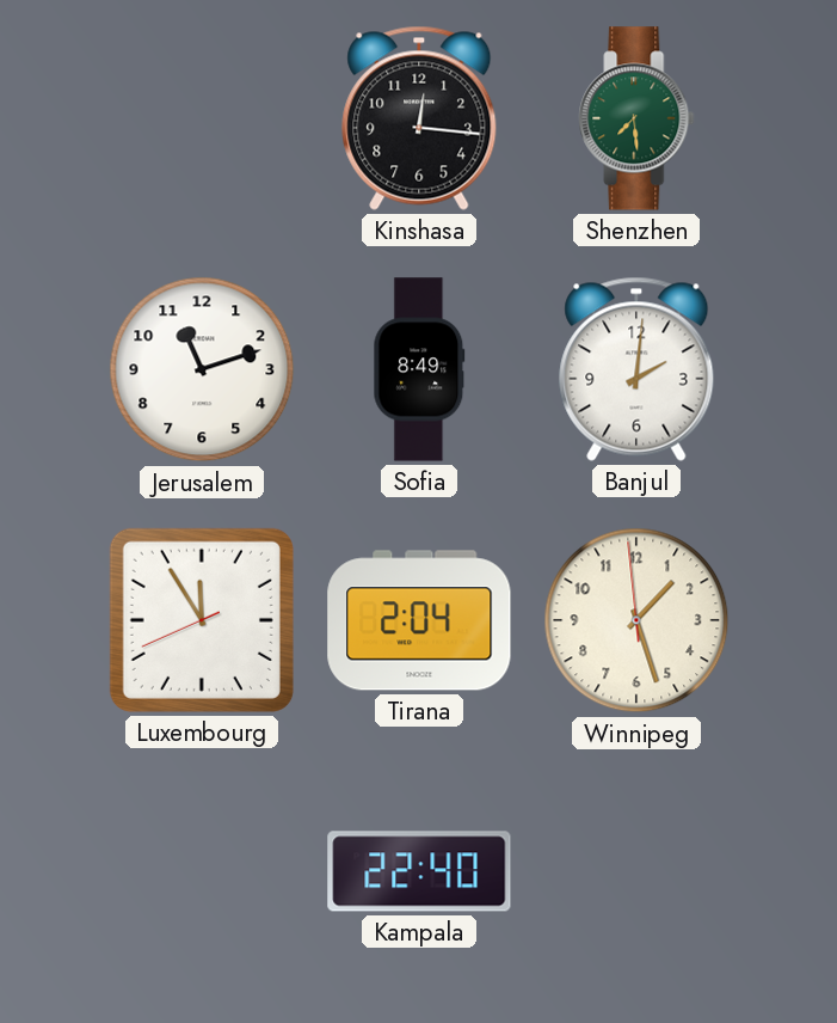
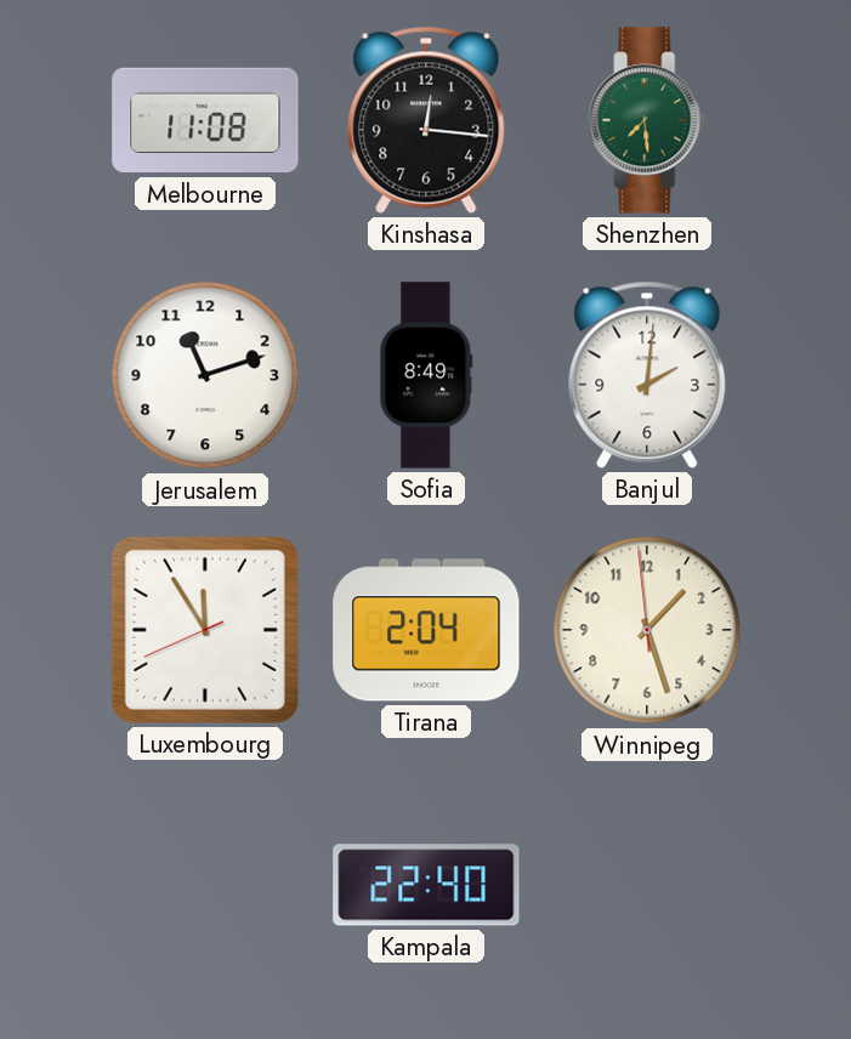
Melbourne: none -> 11:08 (205, 120)
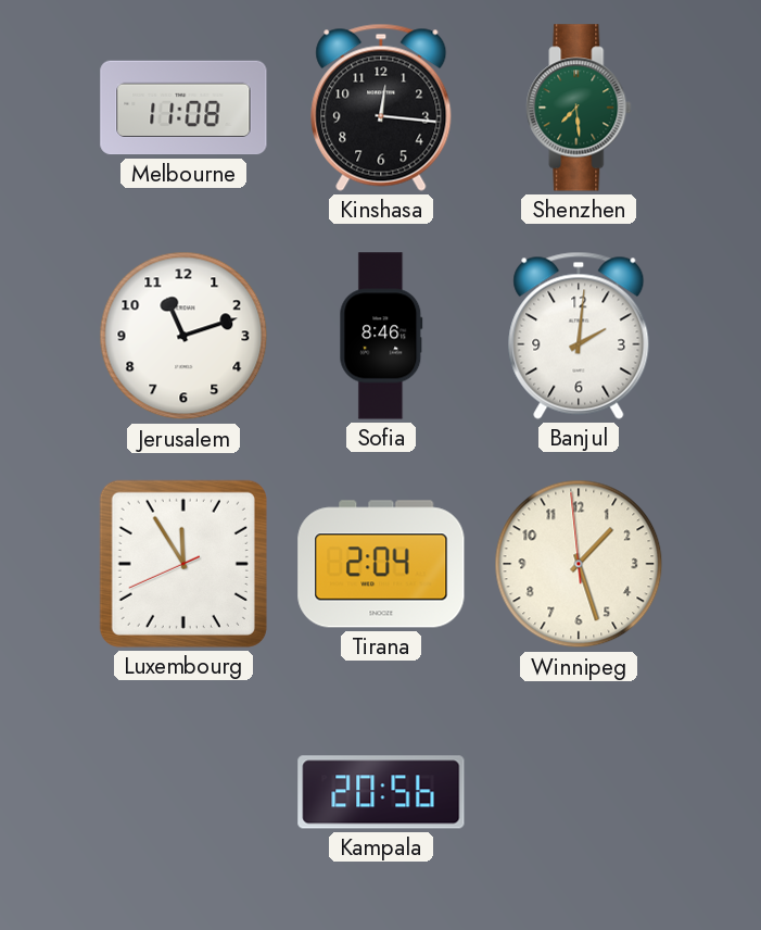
Sofia: 8:49 -> 8:46 (381, 336)
Kampala: 22:40 -> 20:56 (381, 792)
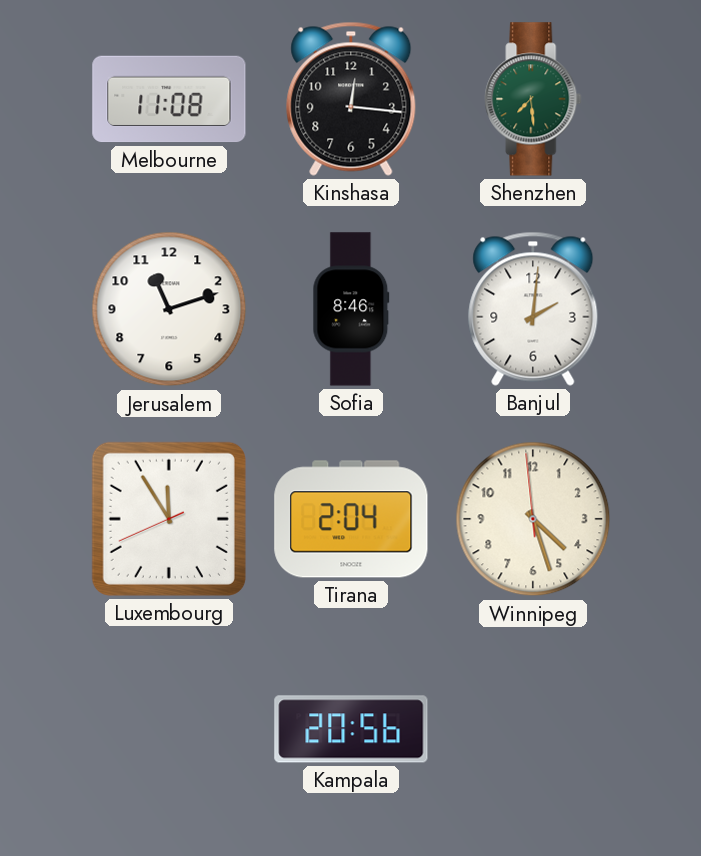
Winnipeg: 1:26 -> 4:26 (533, 519)
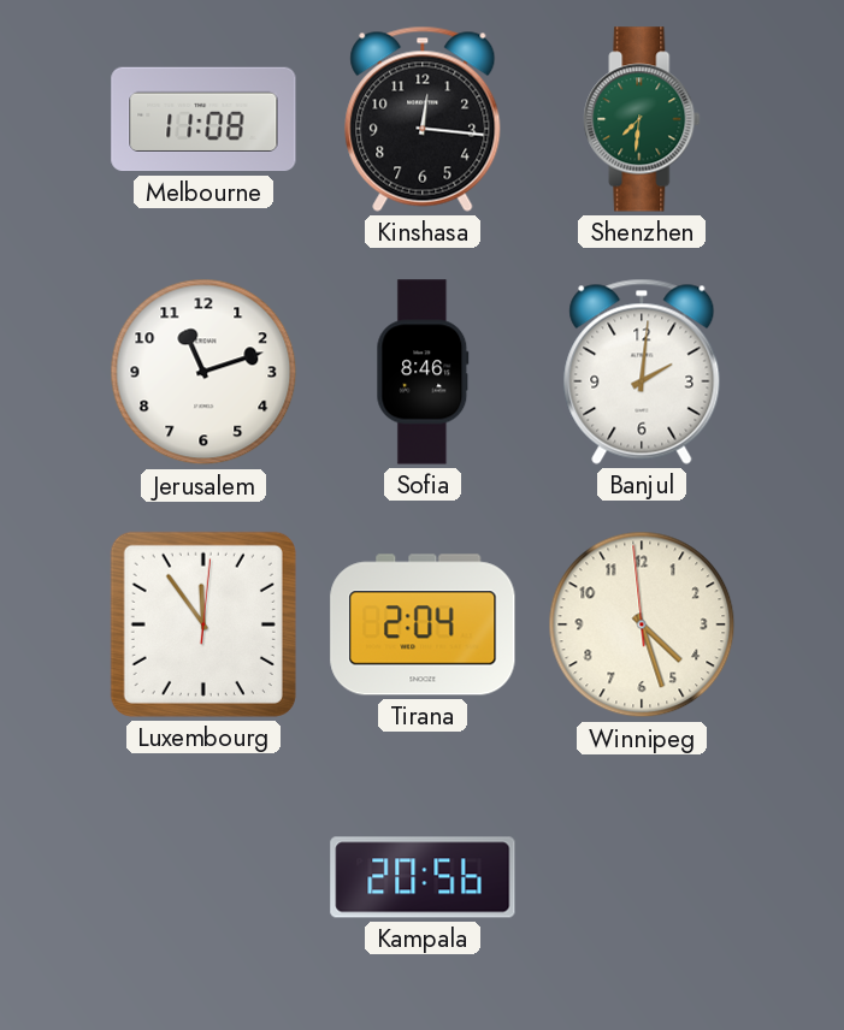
Shenzhen: 7:29 -> 7:31 (642, 119)
Luxembourg: 11:54:41 -> 11:54:01 (203, 624)
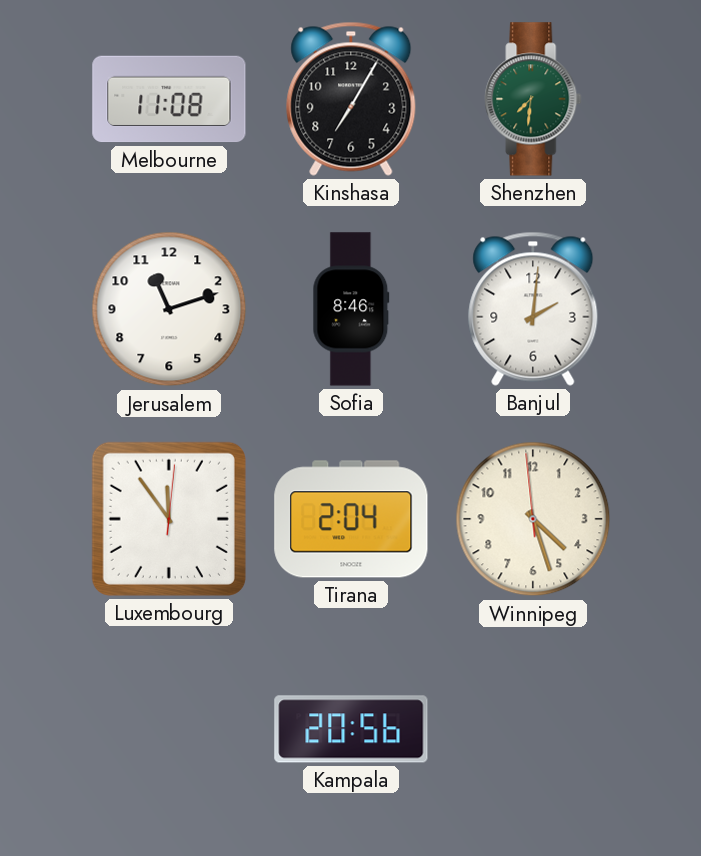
Kinshasa: 12:16 -> 7:05 (351, 99)
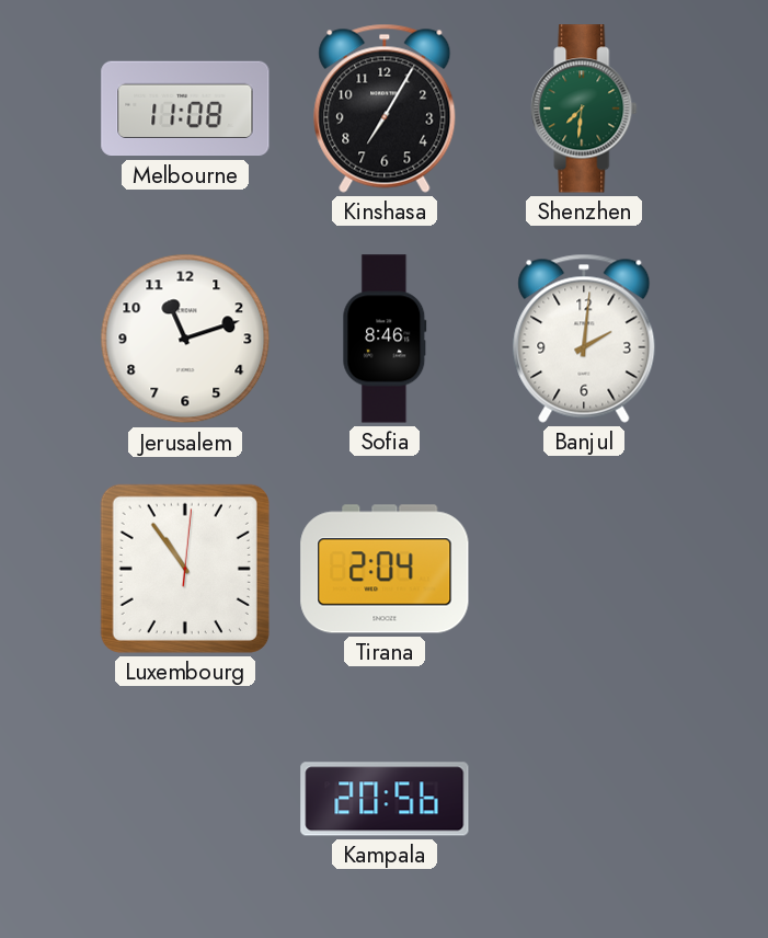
Luxembourg: 11:54 -> 10:54 (185, 569)
Winnipeg: 4:26 -> none (533, 519)
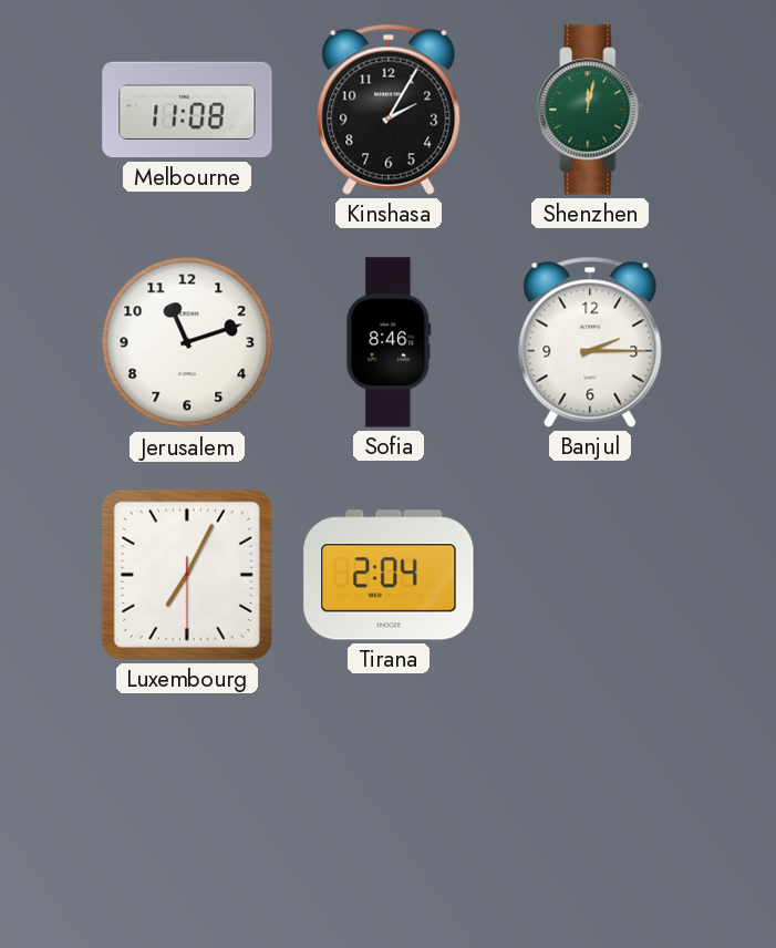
Kinshasa: 7:05 -> 2:05 (389, 110)
Shenzhen: 7:31 -> 12:02 (590, 110)
Banjul: 2:01 -> 2:15 (590, 342)
Luxembourg: 10:54 -> 7:04 (187, 575)
Kampala: 20:56 -> none (385, 799)
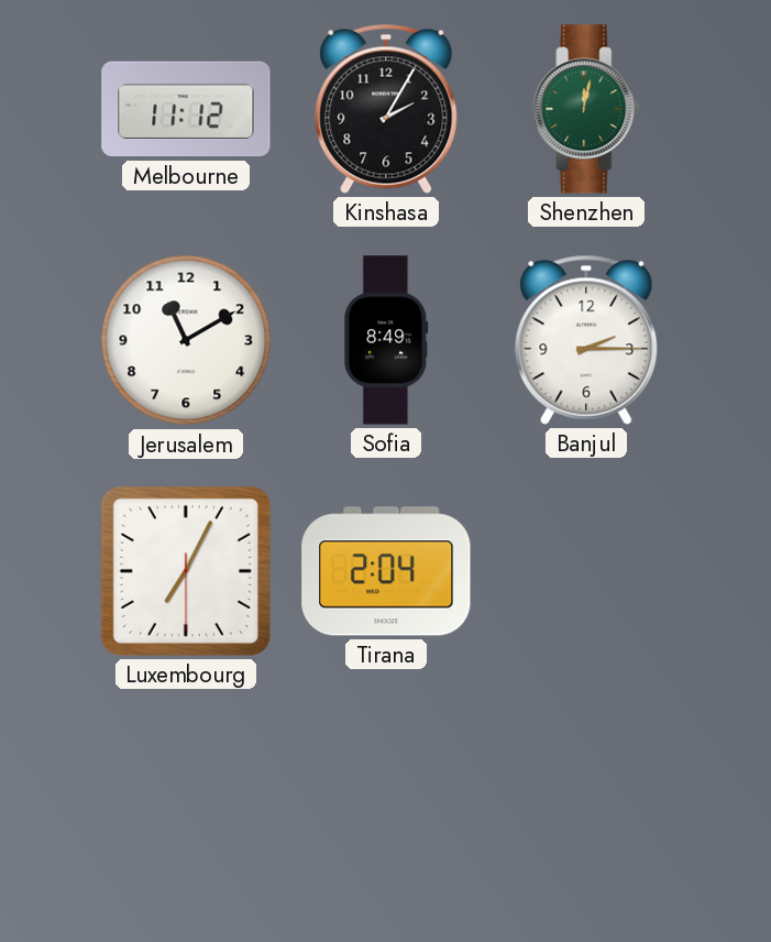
Melbourne: 11:08 -> 11:12 (186, 109)
Jerusalem: 11:12 -> 11:10 (186, 340)
Sofia: 8:46 -> 8:49 (386, 340)
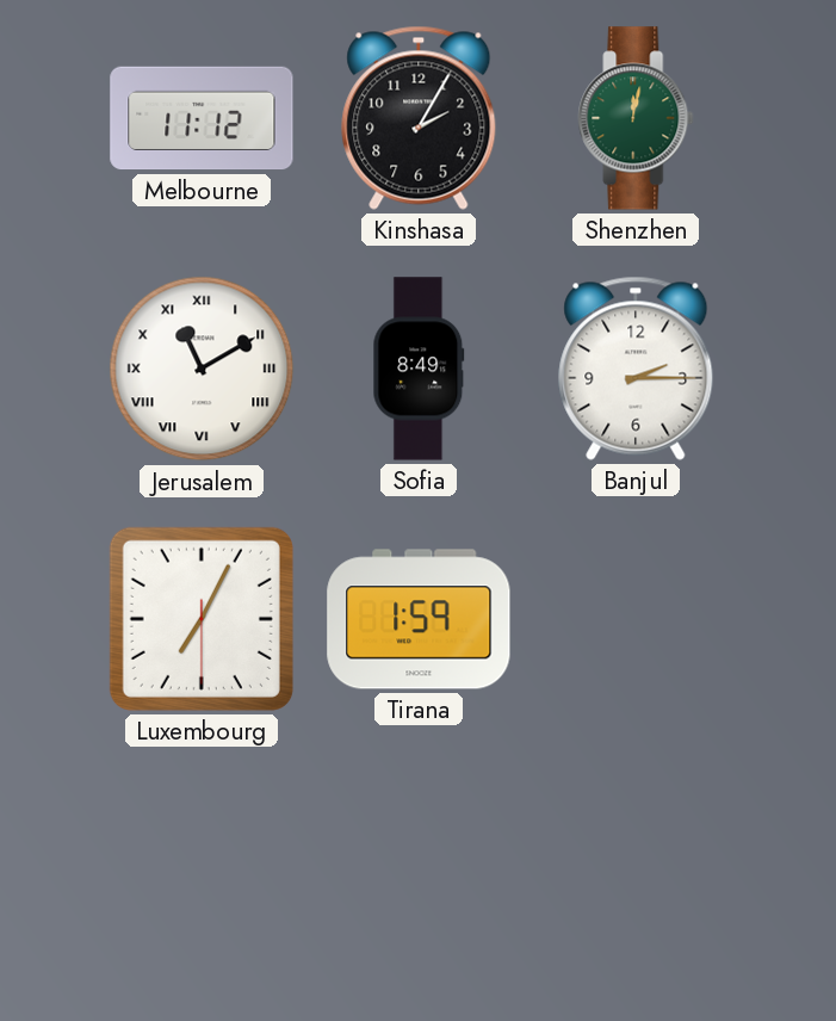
Jerusalem numerals: Arabic -> Roman (202, 369)
Tirana: 2:04 -> 1:59 (419, 619)
